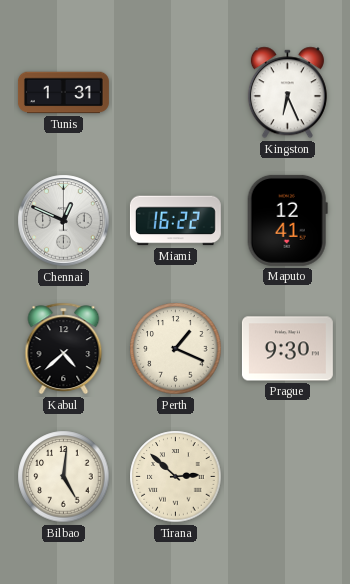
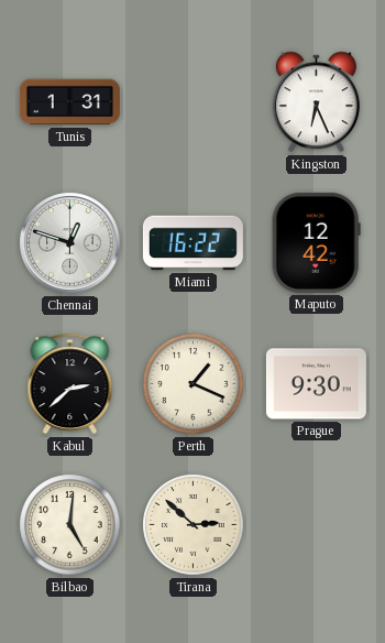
Chennai: 12:49 -> 12:48 (70, 243)
Maputo: 12:41 -> 12:42 (316, 242)
Kabul: 4:38 -> 2:38 (70, 384)
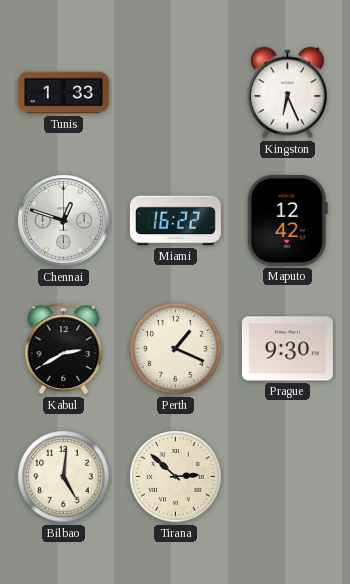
Tunis: 1:31 -> 1:33 (63, 93)
Kabul: 2:38 -> 2:40 (64, 349)
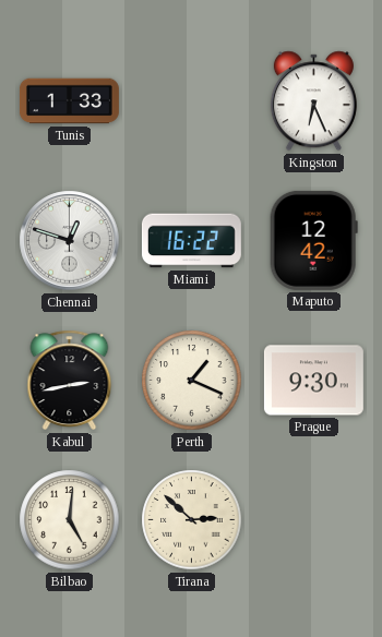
Kabul: 2:40 -> 2:43 (70, 381)
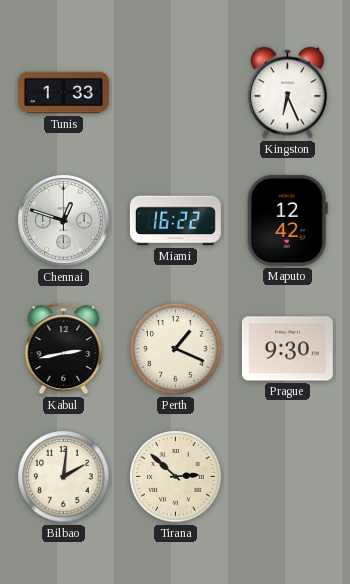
Bilbao: 5:01 -> 2:01 (64, 477)
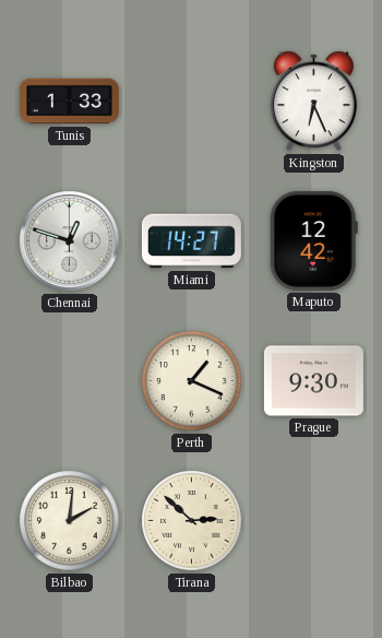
Miami: 16:22 -> 14:27 (191, 241)
Kabul: 2:43 -> none (64, 349)
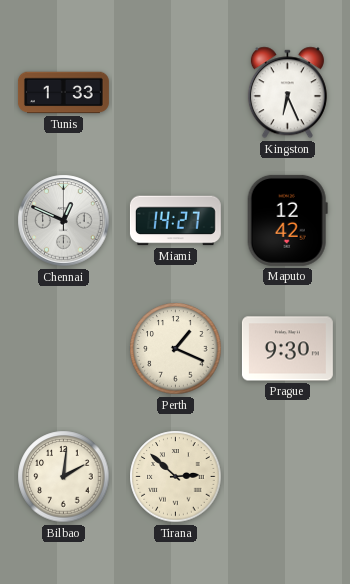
Chennai: 12:48 -> 12:49 (64, 221)
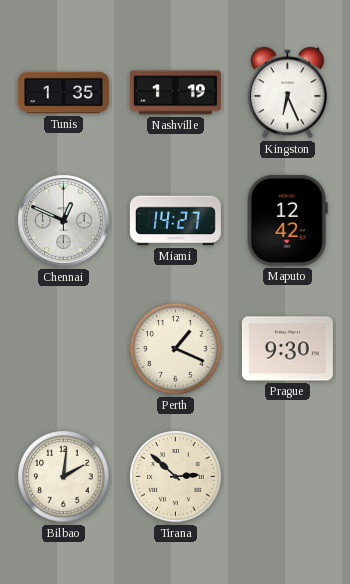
Tunis: 1:33 -> 1:35 (63, 93)
Nashville: none -> 1:19 (175, 93)
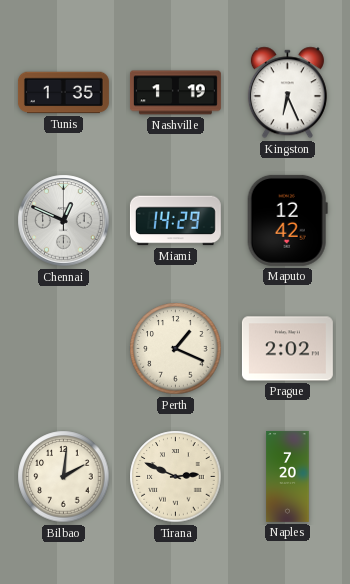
Miami: 14:27 -> 14:29 (175, 221)
Prague: 9:30 -> 2:02 (287, 349)
Tirana: 2:52 -> 2:49 (176, 477)
Naples: none -> 7:20 (288, 476)
